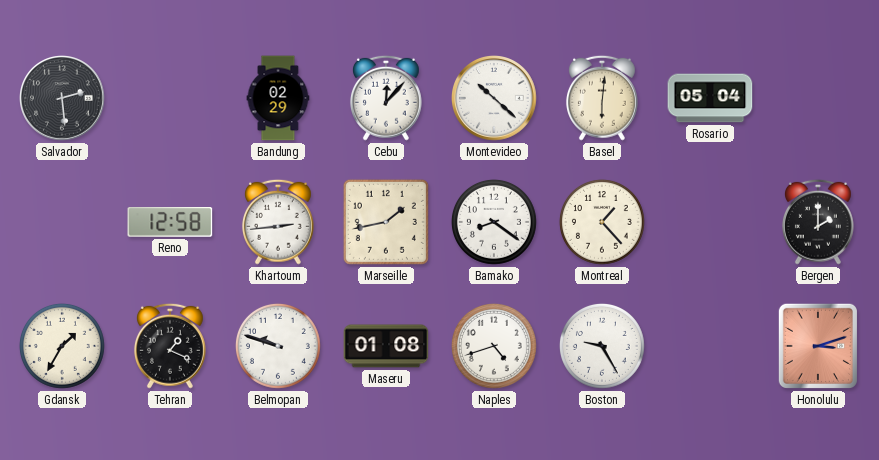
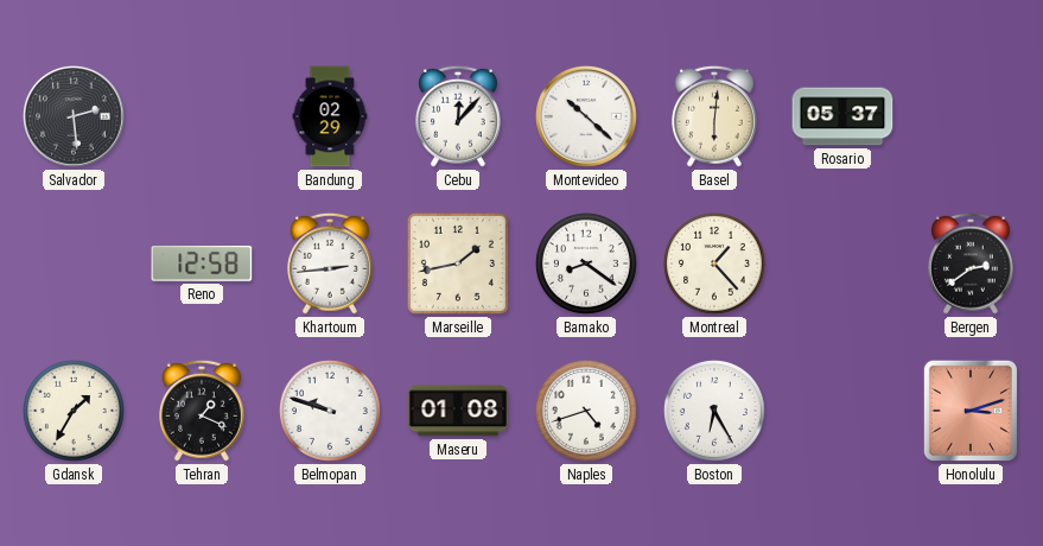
Rosario: 05:04 -> 05:37 (842, 116)
Bergen: 2:00 -> 2:39 (971, 264)
Boston: 9:25 -> 6:25 (714, 411)
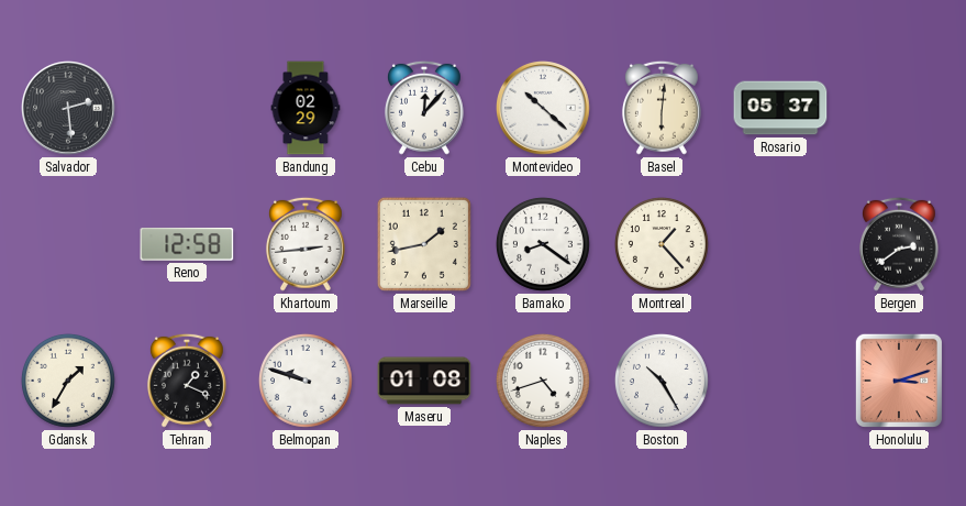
Boston: 6:25 -> 10:25 (662, 381)
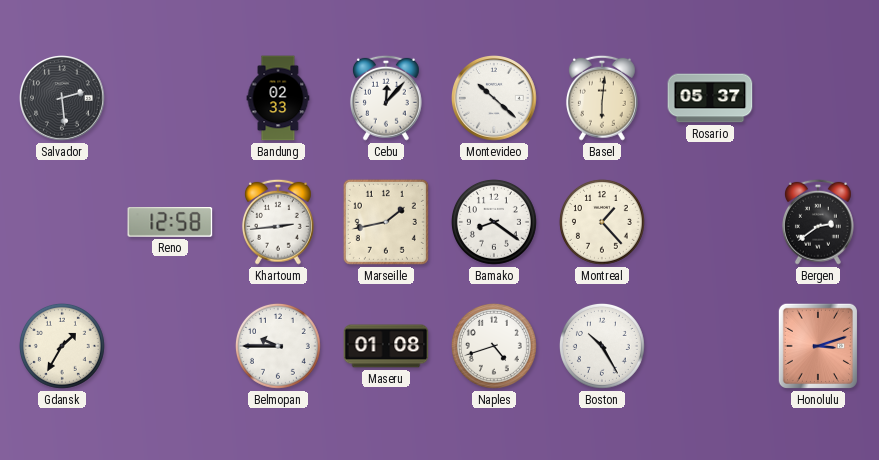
Bandung: 02:29 -> 02:33 (278, 98)
Tehran: 1:19 -> none (187, 381)
Belmopan: 9:48 -> 9:45 (278, 346)
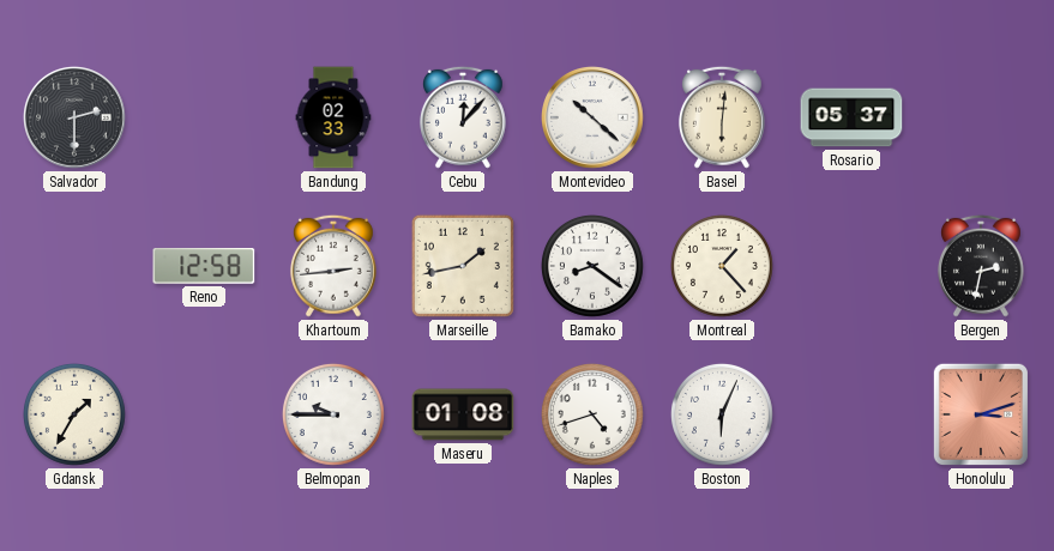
Salvador: 2:29 -> 2:30 (76, 119)
Bergen: 2:39 -> 2:32 (981, 266)
Boston: 10:25 -> 6:04 (722, 414)
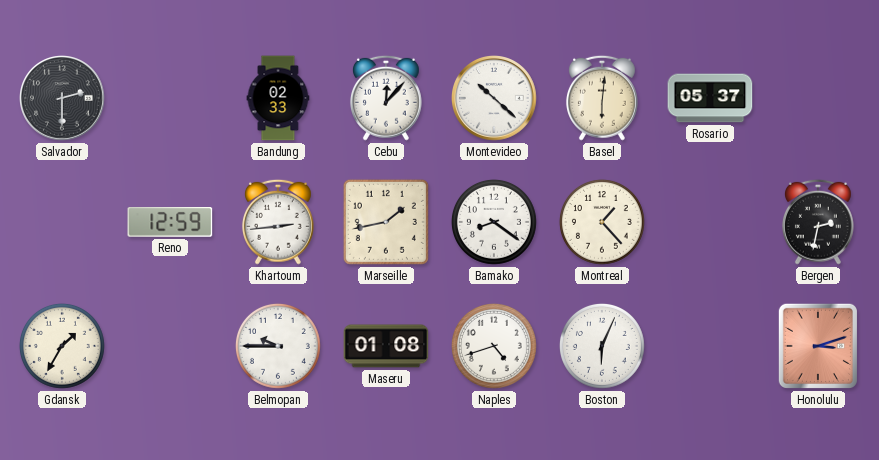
Reno: 12:58 -> 12:59 (170, 223)
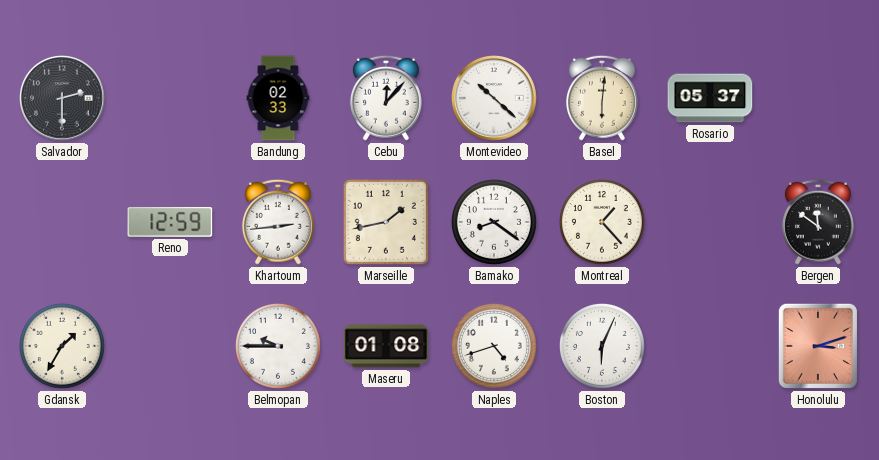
Bergen: 2:32 -> 11:51 (818, 222)
